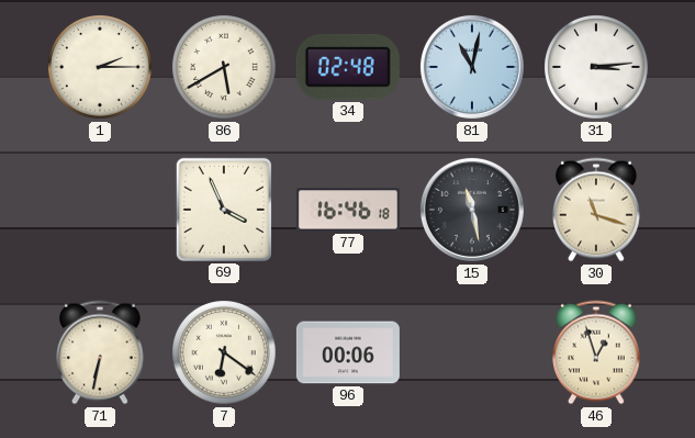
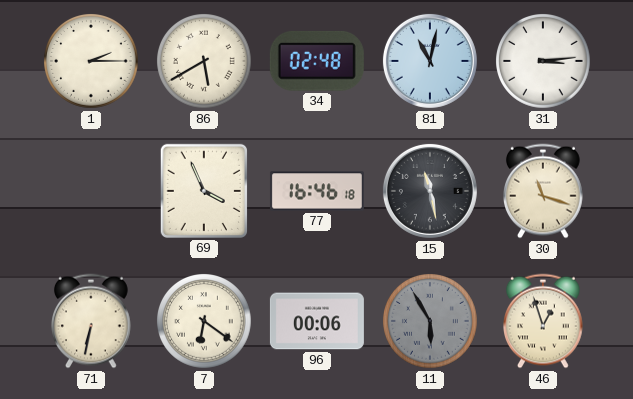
11: none -> 5:55 (431, 322)
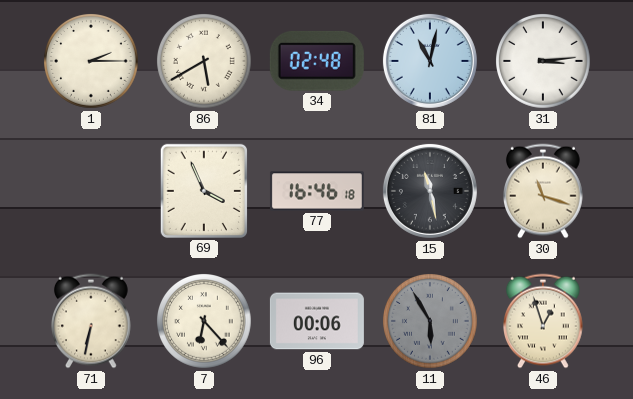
7: 6:21 -> 6:23 (205, 322)
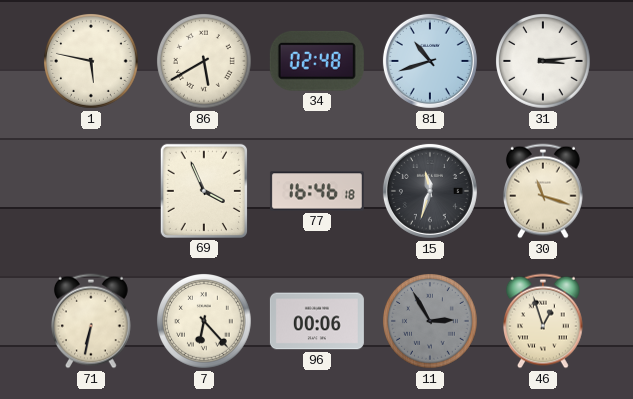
1: 2:15 -> 5:47 (92, 62)
81: 11:02 -> 10:42 (430, 61)
15: 11:28 -> 11:33 (430, 191)
11: 5:55 -> 2:55 (431, 322)
